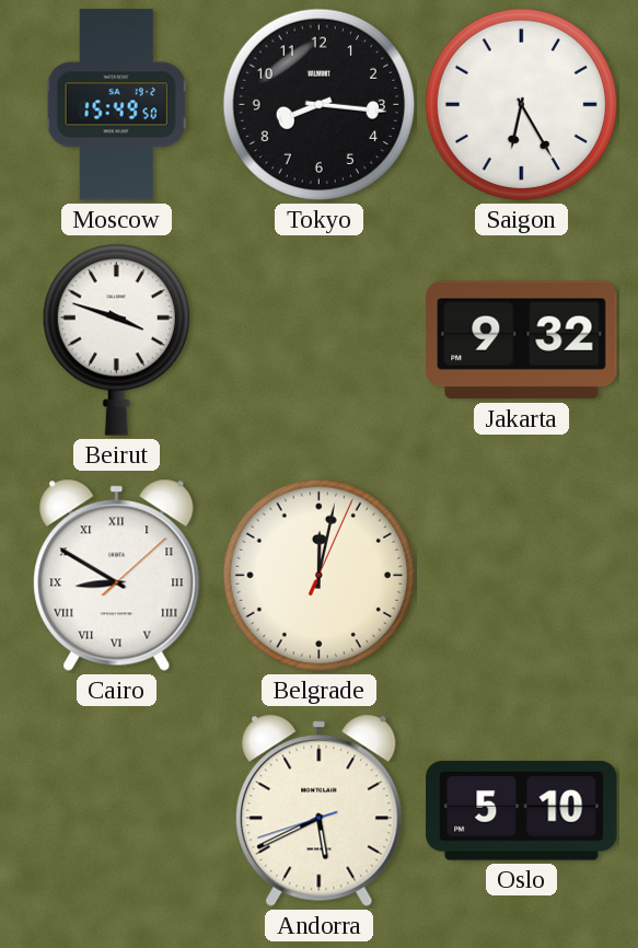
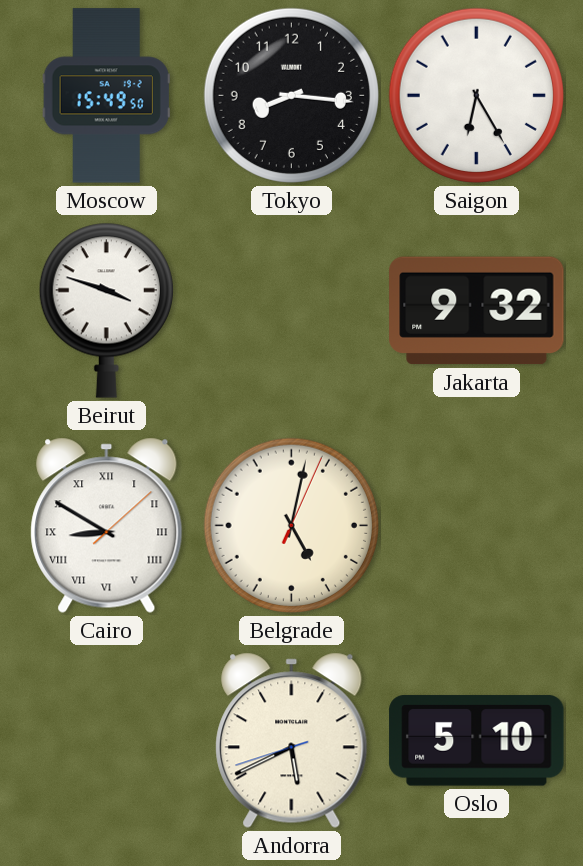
Belgrade: 12:02 -> 5:02 (291, 525)
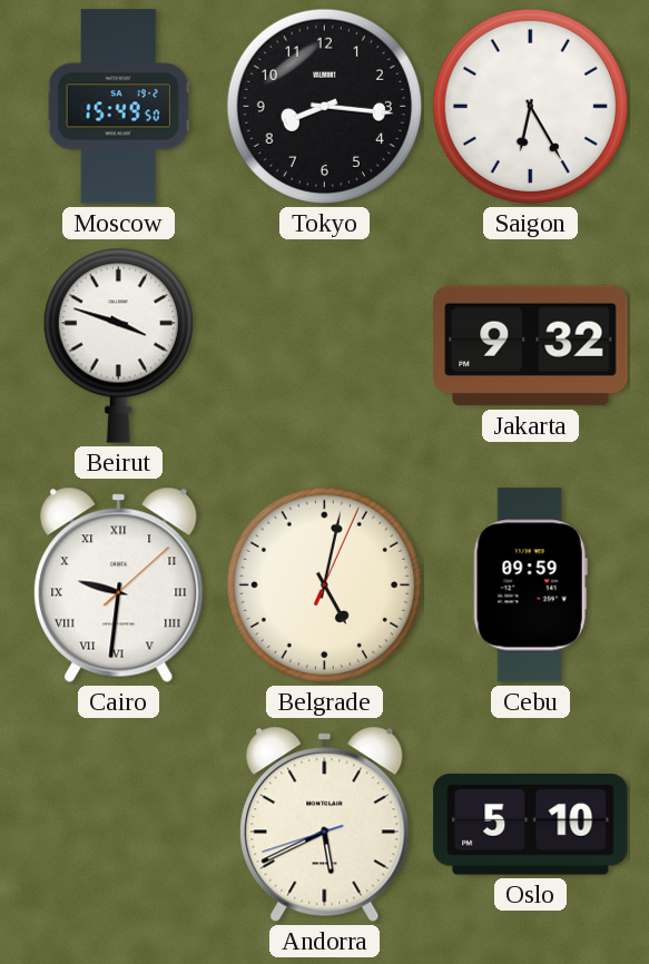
Cairo: 8:50 -> 9:31 (119, 584)
Cebu: none -> 09:59 (530, 586)
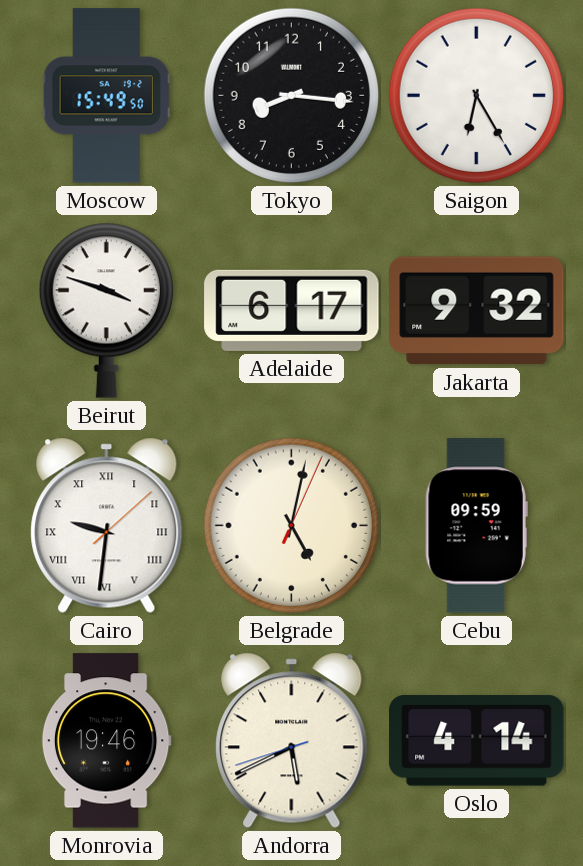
Adelaide: none -> 6:17 (292, 310)
Monrovia: none -> 19:46 (106, 741)
Oslo: 5:10 -> 4:14 (477, 741)
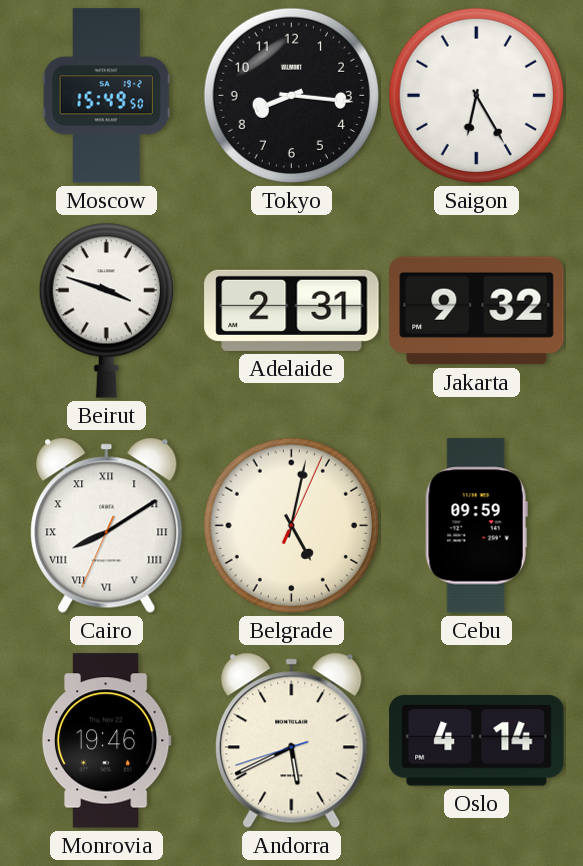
Adelaide: 6:17 -> 2:31 (292, 310)
Cairo: 9:31 -> 8:09 (107, 525)
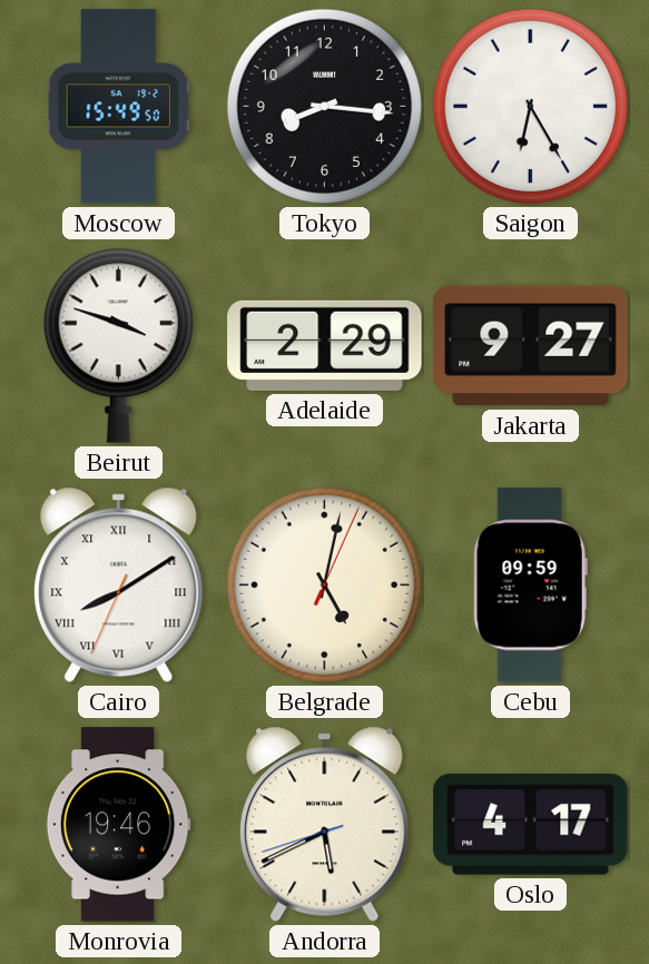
Adelaide: 2:31 -> 2:29 (325, 345)
Jakarta: 9:32 -> 9:27 (531, 346)
Oslo: 4:14 -> 4:17 (531, 825)
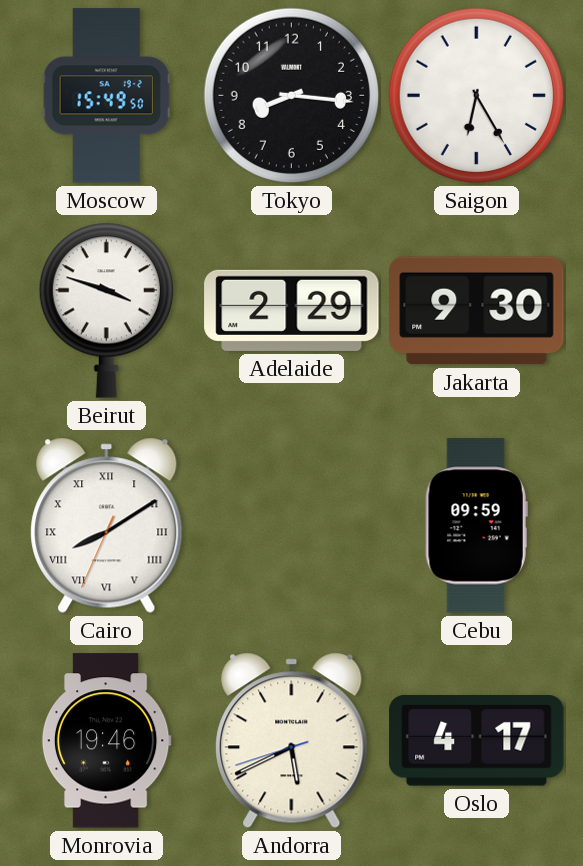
Jakarta: 9:27 -> 9:30 (477, 311)
Belgrade: 5:02 -> none (324, 584)
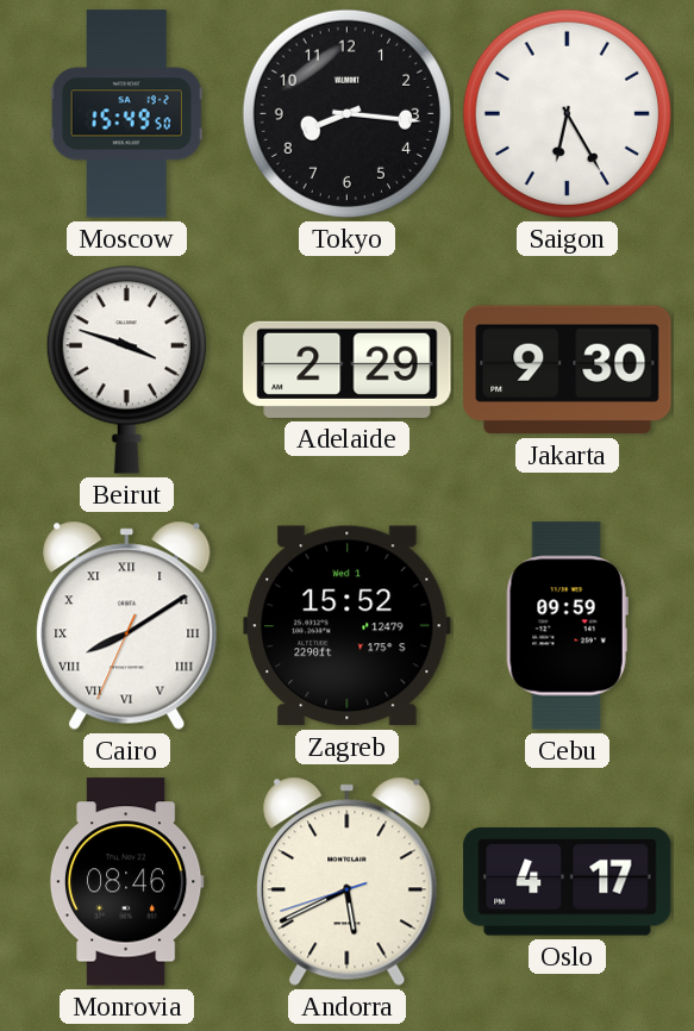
Zagreb: none -> 15:52 (348, 626)
Monrovia: 19:46 -> 08:46 (126, 882)
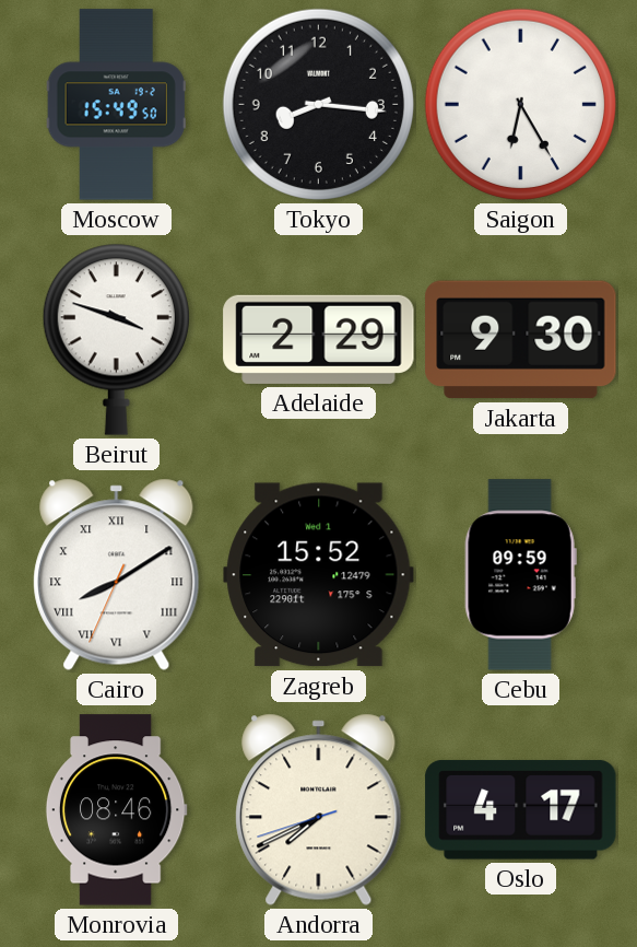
Andorra: 5:40 -> 7:40 (319, 809)
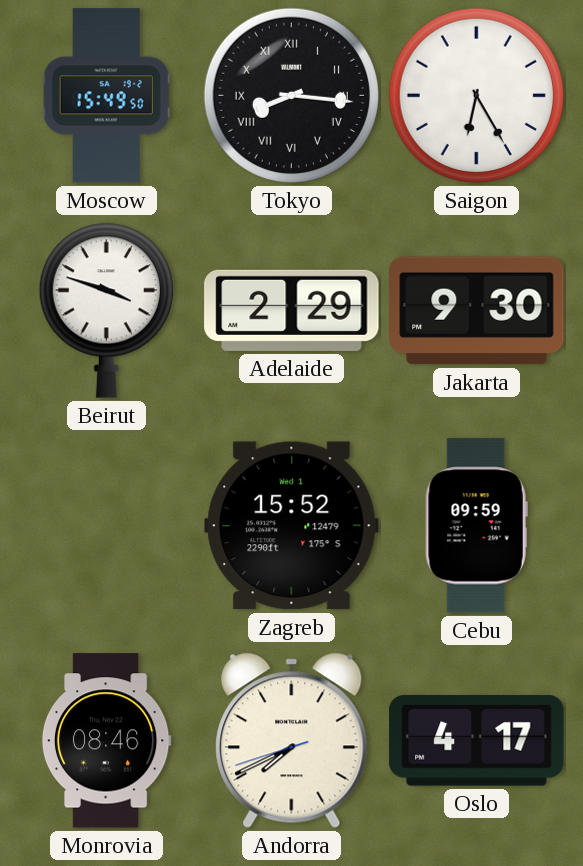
Tokyo numerals: Arabic -> Roman (291, 95)
Cairo: 8:09 -> none (117, 574)
